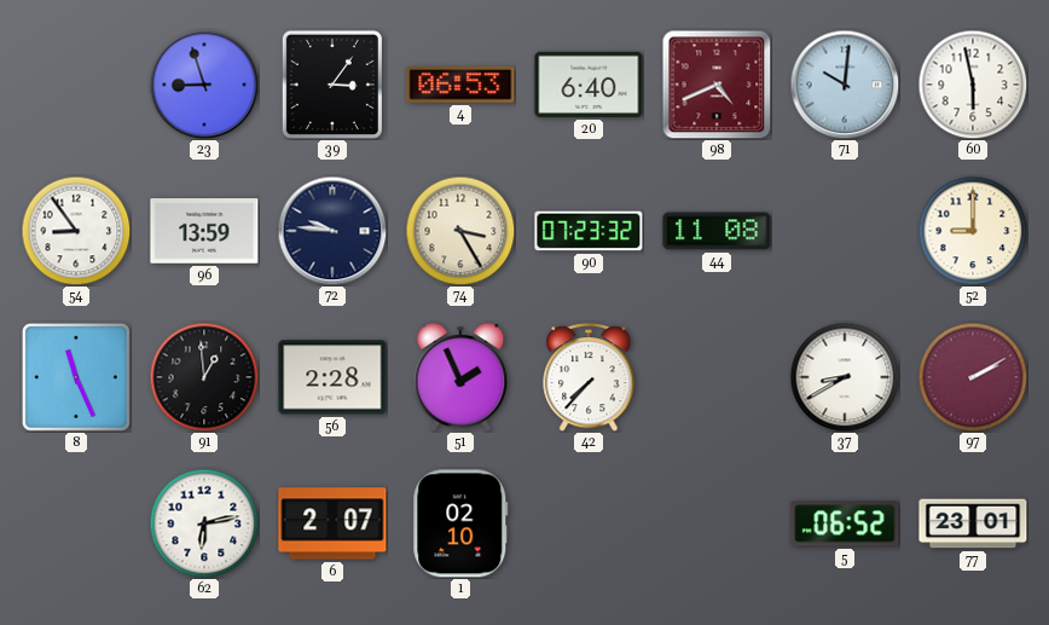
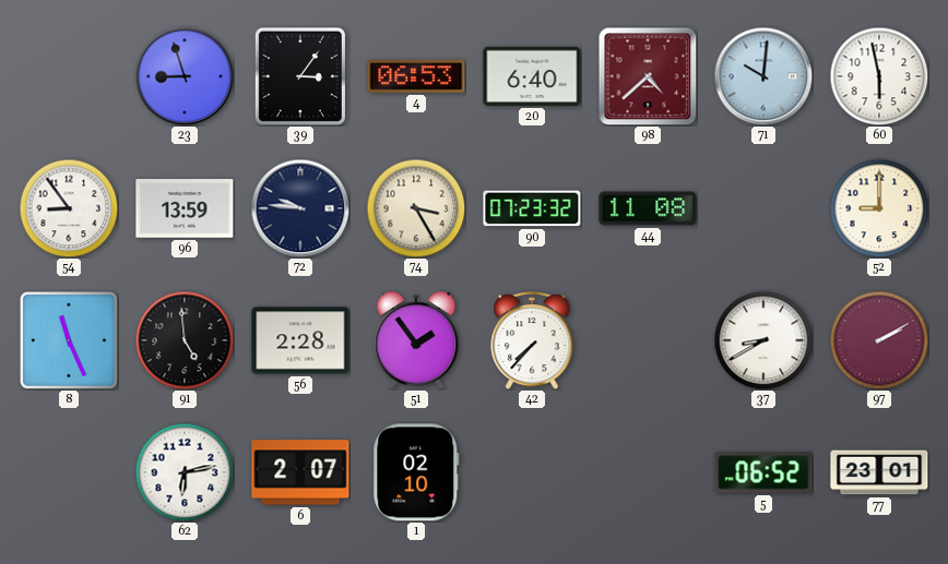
98: 4:41 -> 4:38 (648, 76)
91: 12:59 -> 4:59 (185, 340)
51: 1:56 -> 1:54 (416, 341)
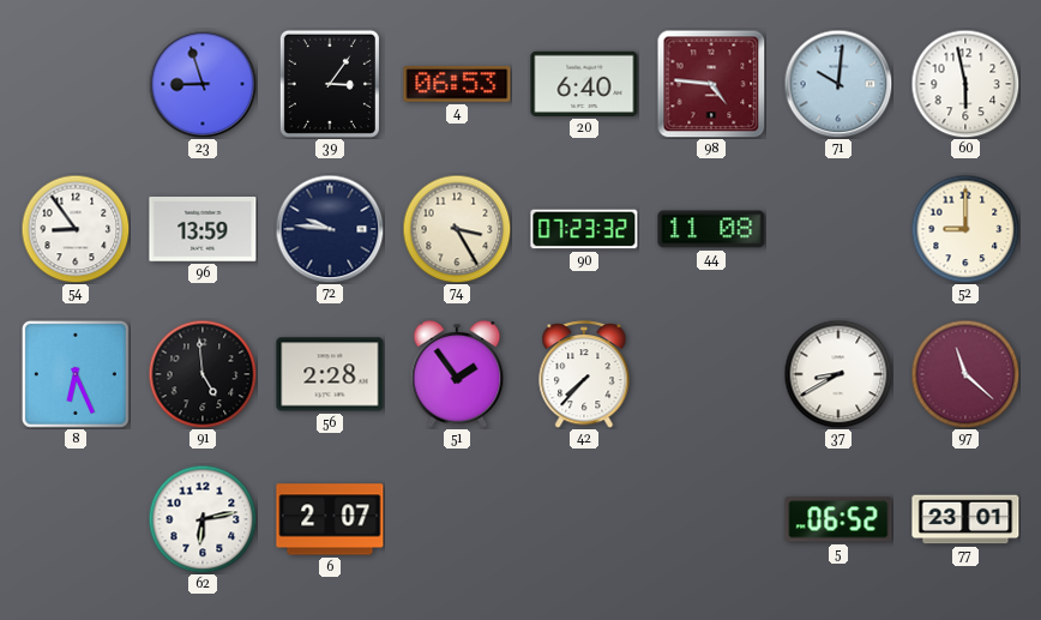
98: 4:38 -> 4:46 (711, 84)
8: 11:26 -> 6:26 (76, 374)
97: 2:10 -> 11:22 (965, 374)
1: 02:10 -> none (416, 472)
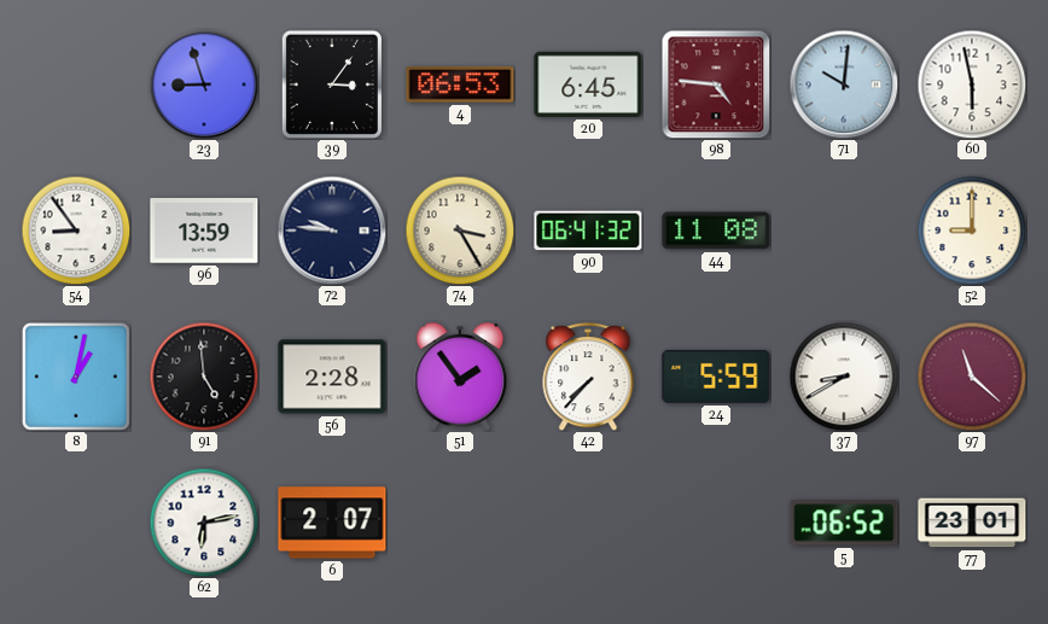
20: 6:40 -> 6:45 (588, 84)
90: 07:23 -> 06:41 (588, 231)
8: 6:26 -> 1:02 (76, 377)
24: none -> 5:59 (716, 377)
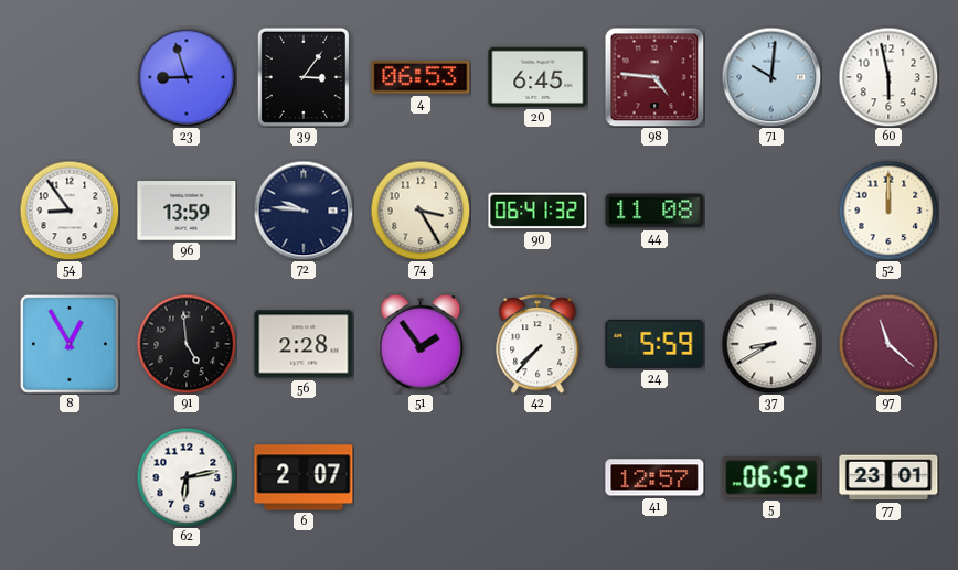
52: 9:00 -> 12:00 (888, 211)
8: 1:02 -> 12:55 (70, 344)
41: none -> 12:57 (654, 477)
